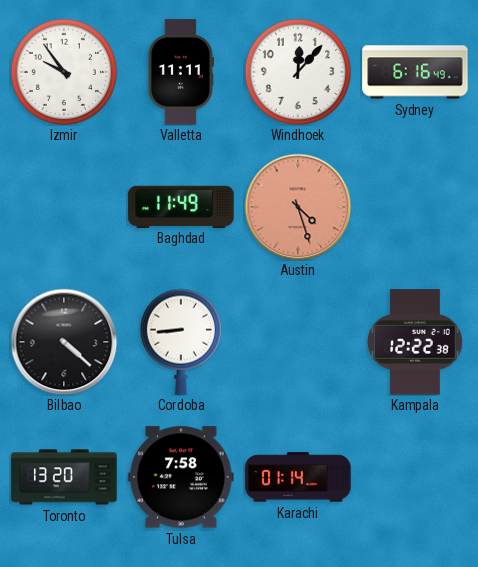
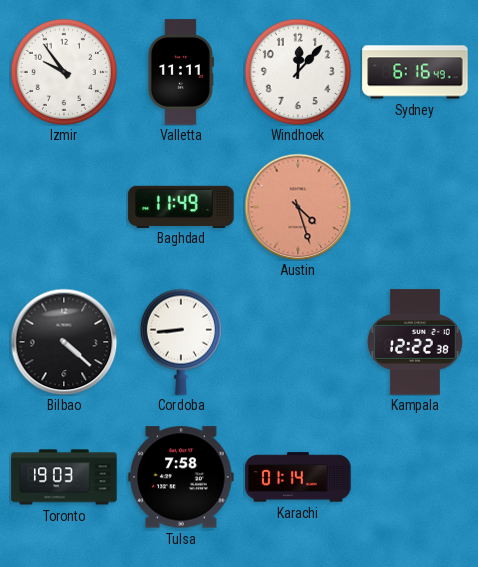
Toronto: 13:20 -> 19:03 (64, 477)
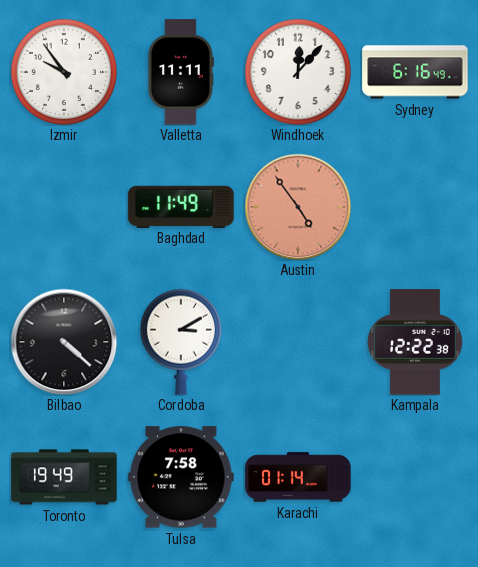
Austin: 4:27 -> 4:54 (298, 207)
Cordoba: 8:44 -> 3:10 (181, 342)
Toronto: 19:03 -> 19:49 (64, 477)
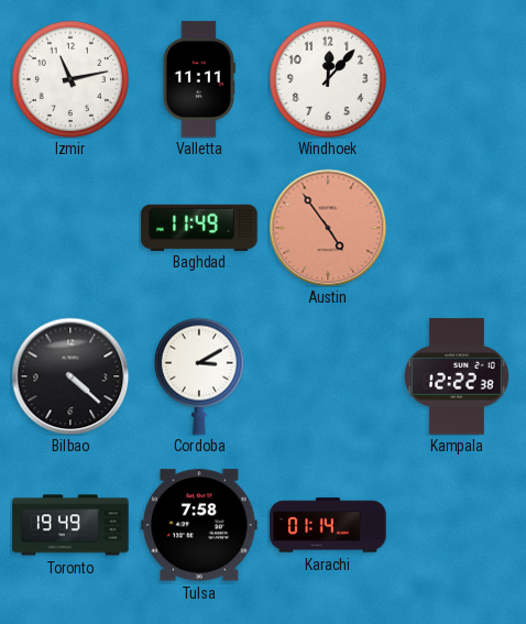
Izmir: 9:54 -> 11:13 (70, 79)
Sydney: 6:16 -> none (415, 72)
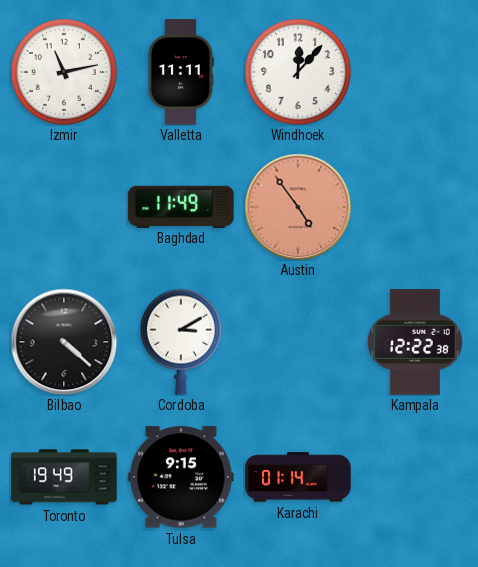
Tulsa: 7:58 -> 9:15 (181, 477)
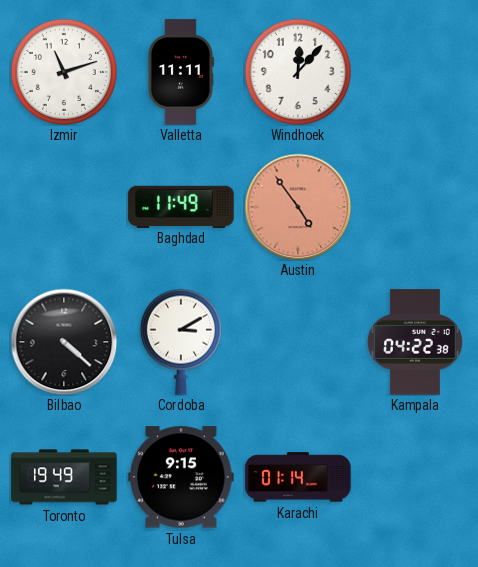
Izmir: 11:13 -> 11:12 (64, 72)
Kampala: 12:22 -> 04:22 (415, 342)
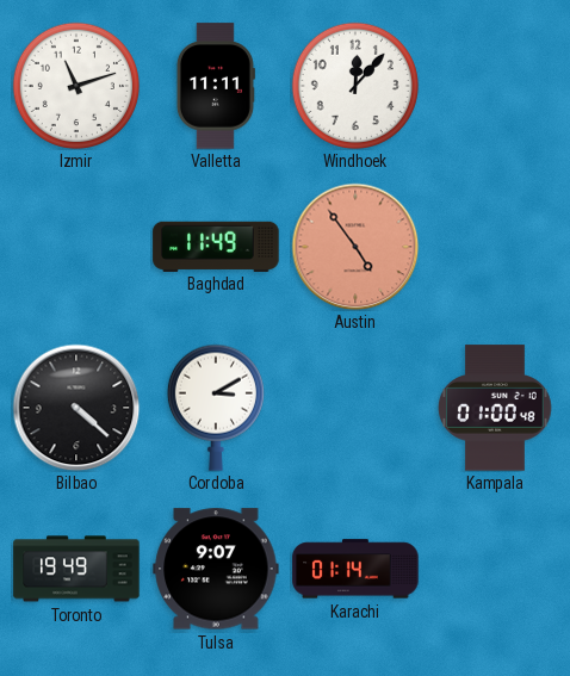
Kampala: 04:22 -> 01:00 (495, 408)
Tulsa: 9:15 -> 9:07 (216, 569)
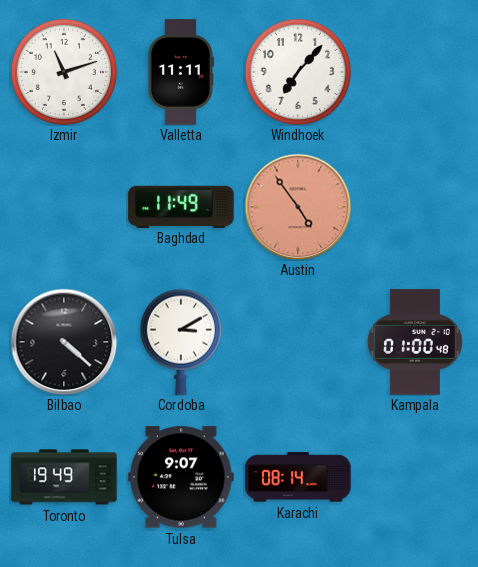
Windhoek: 12:07 -> 7:07 (298, 72)
Karachi: 01:14 -> 08:14 (298, 477)
